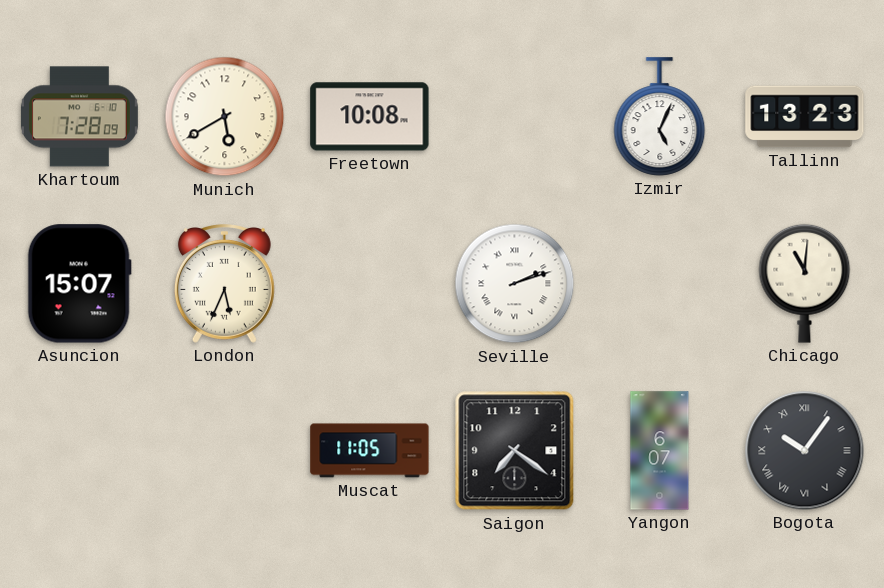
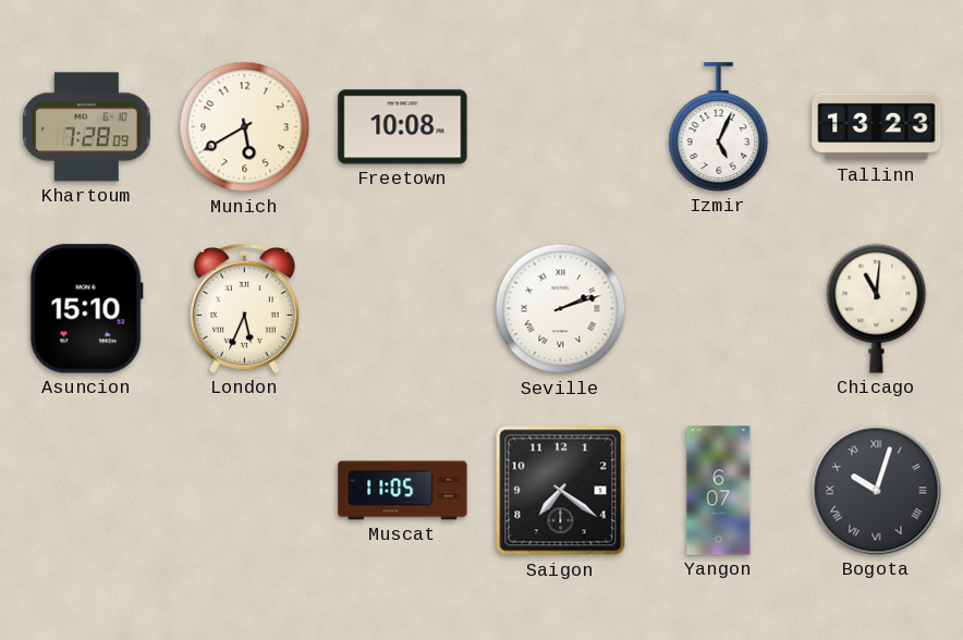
Asuncion: 15:07 -> 15:10 (86, 309)
Bogota: 10:06 -> 10:03 (877, 491)
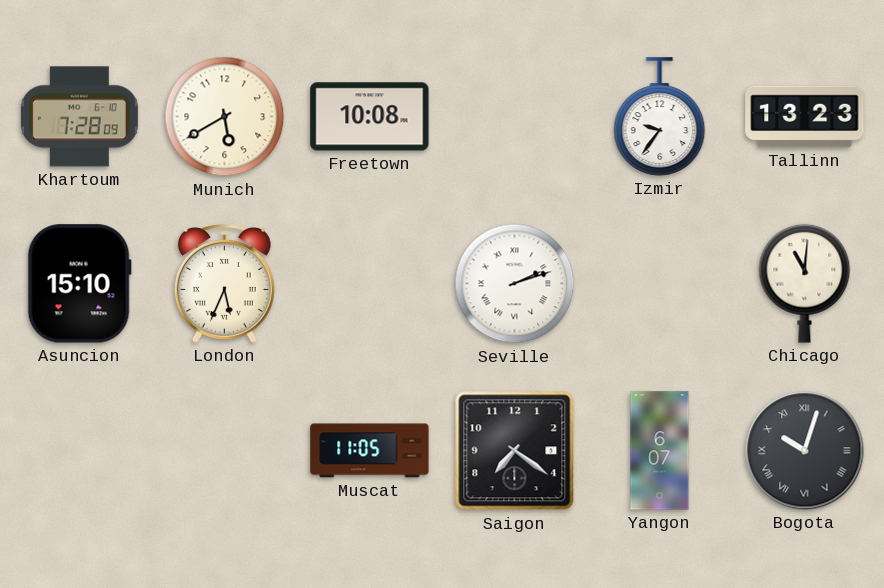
Izmir: 5:04 -> 9:36 (660, 117)
